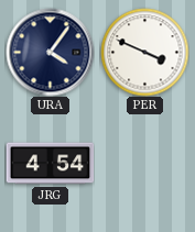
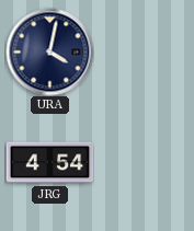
URA: 4:06 -> 4:02 (49, 51)
PER: 3:49 -> none (144, 52)
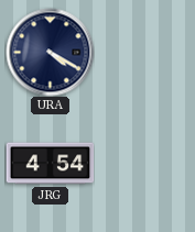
URA: 4:02 -> 4:20 (50, 52)
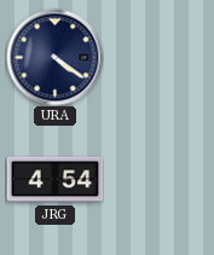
URA: 4:20 -> 4:21 (54, 57)
